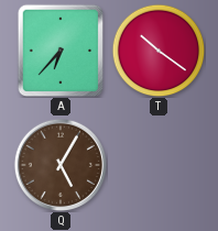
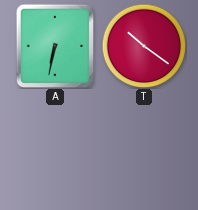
A: 6:37 -> 6:32 (55, 46)
Q: 5:05 -> none (59, 164)
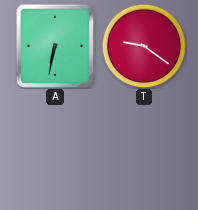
T: 10:21 -> 9:21 (144, 46)
